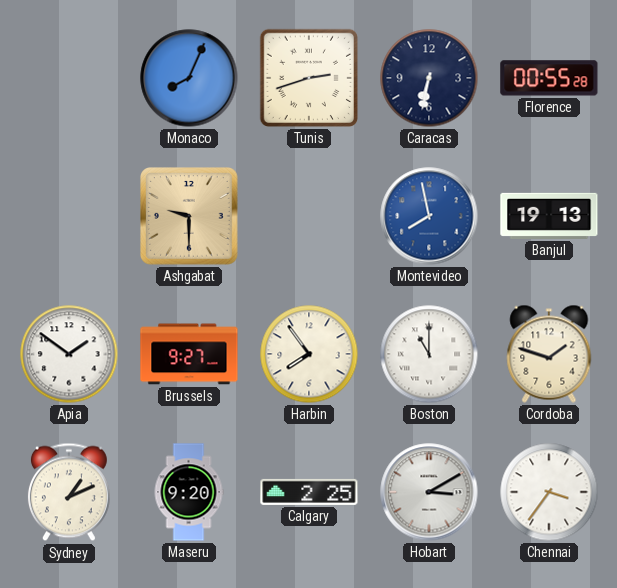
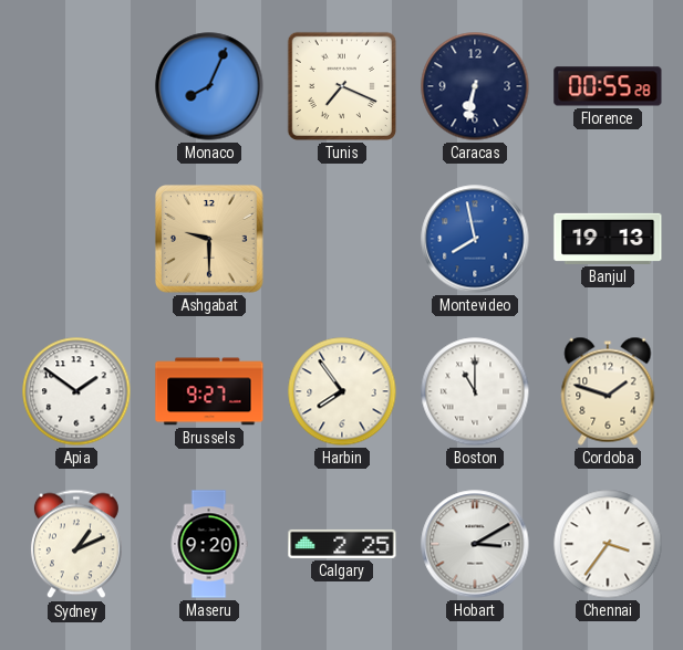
Tunis: 2:42 -> 7:19 (342, 86)
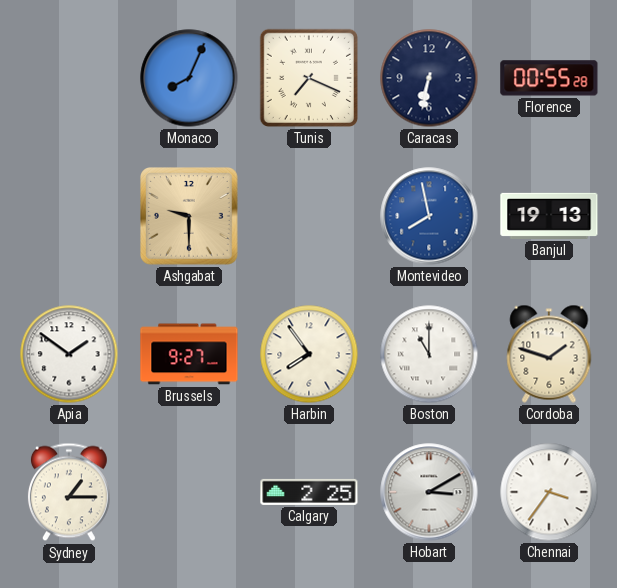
Sydney: 1:11 -> 1:15 (69, 492)
Maseru: 9:20 -> none (209, 544)
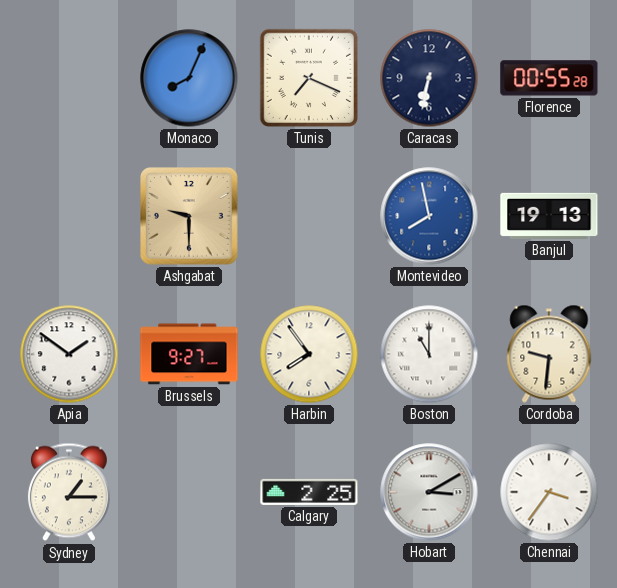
Cordoba: 1:48 -> 9:31 (549, 354)
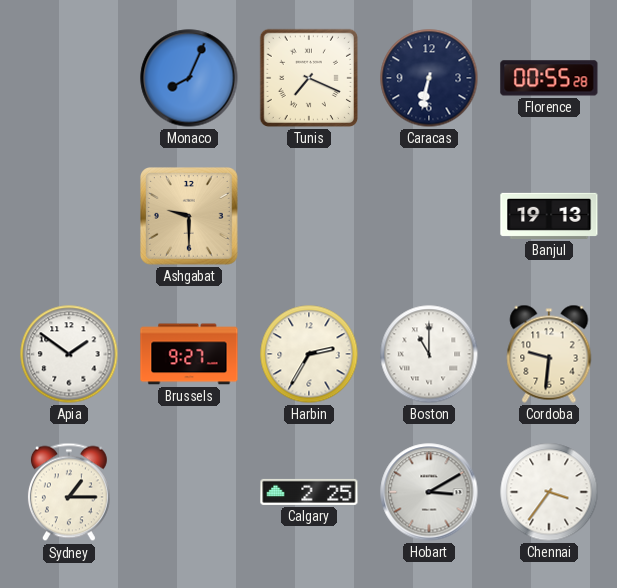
Montevideo: 7:58 -> none (429, 216)
Harbin: 7:54 -> 2:35 (309, 354)
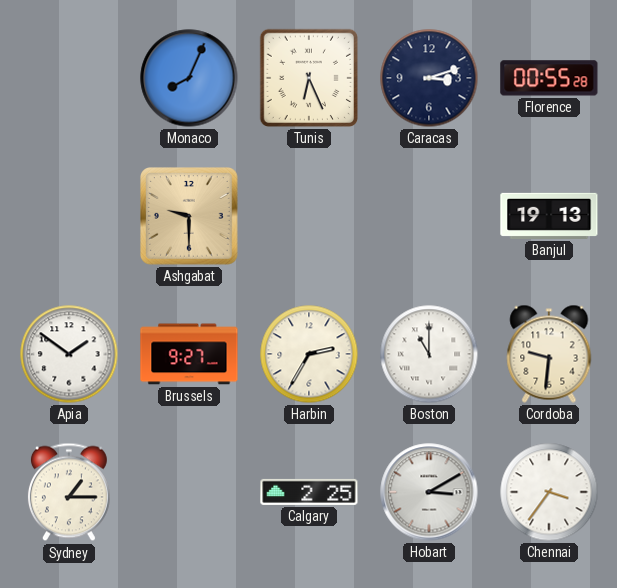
Tunis: 7:19 -> 6:26 (309, 78)
Caracas: 6:32 -> 3:12 (429, 78)
